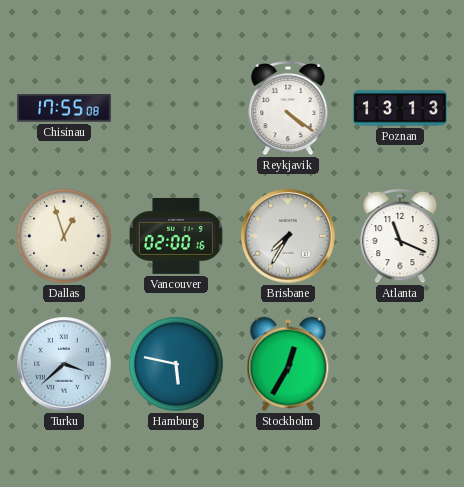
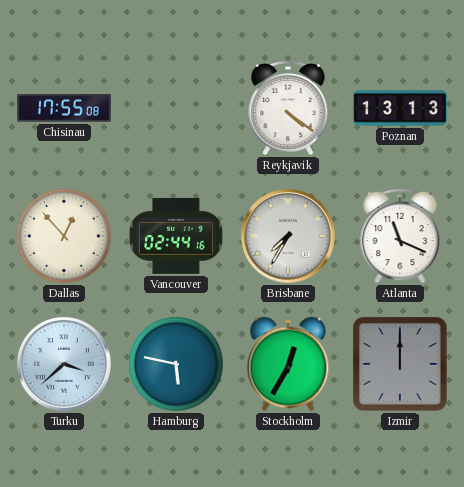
Dallas: 12:57 -> 12:53 (64, 236)
Vancouver: 02:00 -> 02:44 (176, 236)
Izmir: none -> 12:00 (400, 364)
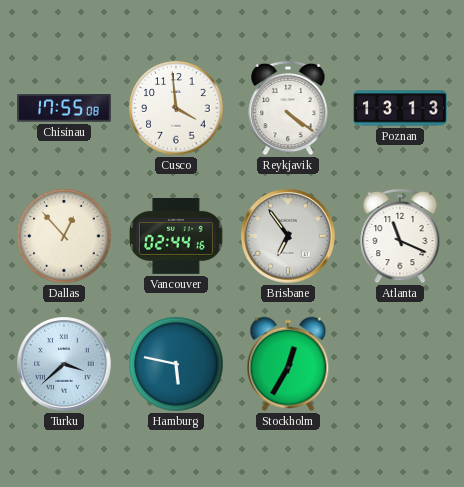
Cusco: none -> 3:59 (176, 108)
Brisbane: 7:35 -> 6:54 (288, 236)
Izmir: 12:00 -> none (400, 364)
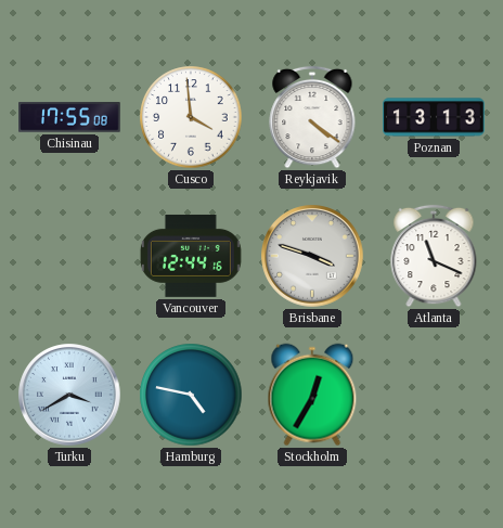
Dallas: 12:53 -> none (64, 236)
Vancouver: 02:44 -> 12:44 (191, 256)
Brisbane: 6:54 -> 3:48 (312, 256)
Turku: 3:38 -> 3:40 (69, 395)
Hamburg: 5:47 -> 4:47 (191, 395)
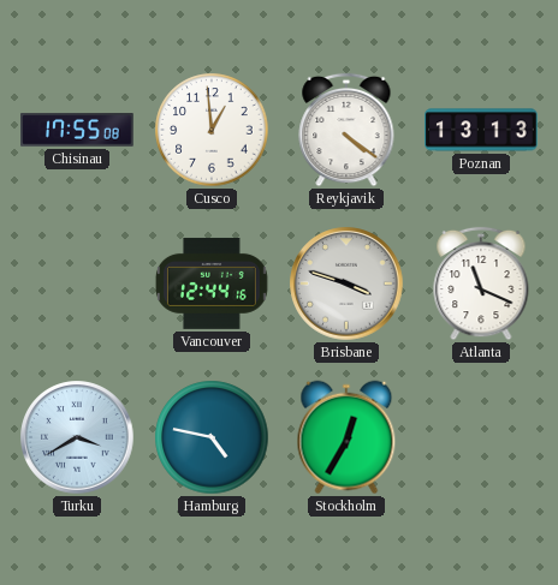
Cusco: 3:59 -> 12:59 (212, 130)
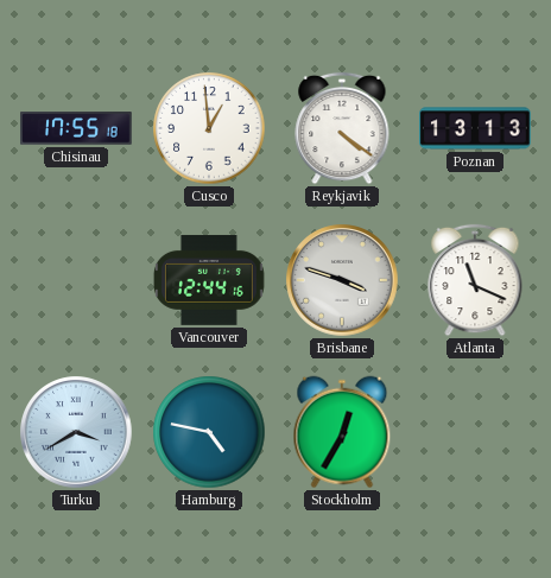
Chisinau: 17:55:08 -> 17:55:18 (77, 128)
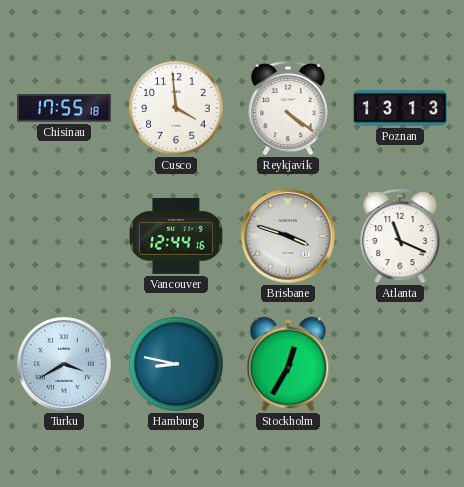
Cusco: 12:59 -> 3:59 (176, 108)
Hamburg: 4:47 -> 8:47 (176, 364)
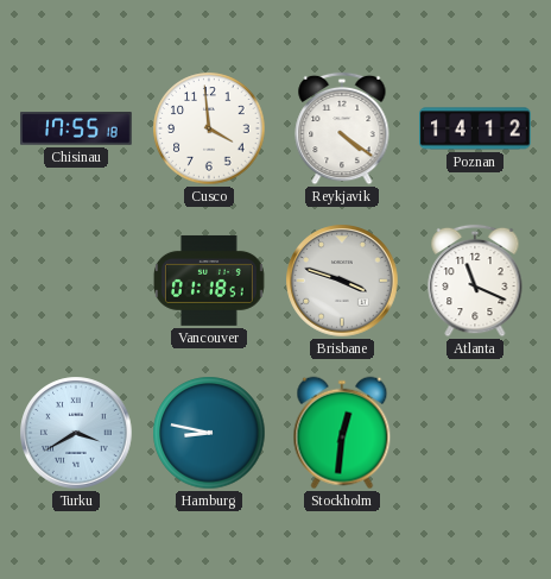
Poznan: 13:13 -> 14:12 (476, 128)
Vancouver: 12:44 -> 01:18 (209, 281)
Stockholm: 12:35 -> 12:31 (342, 433)
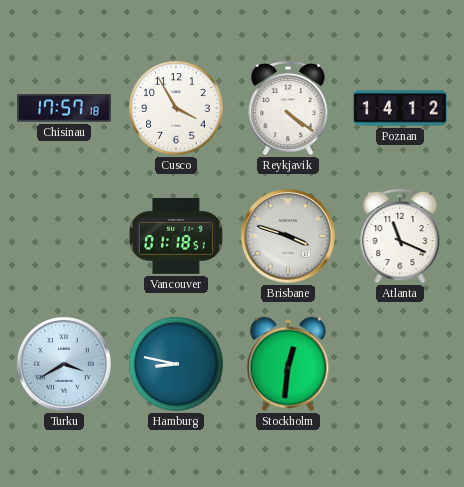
Chisinau: 17:55 -> 17:57 (65, 108)
Cusco: 3:59 -> 3:55 (176, 108)
